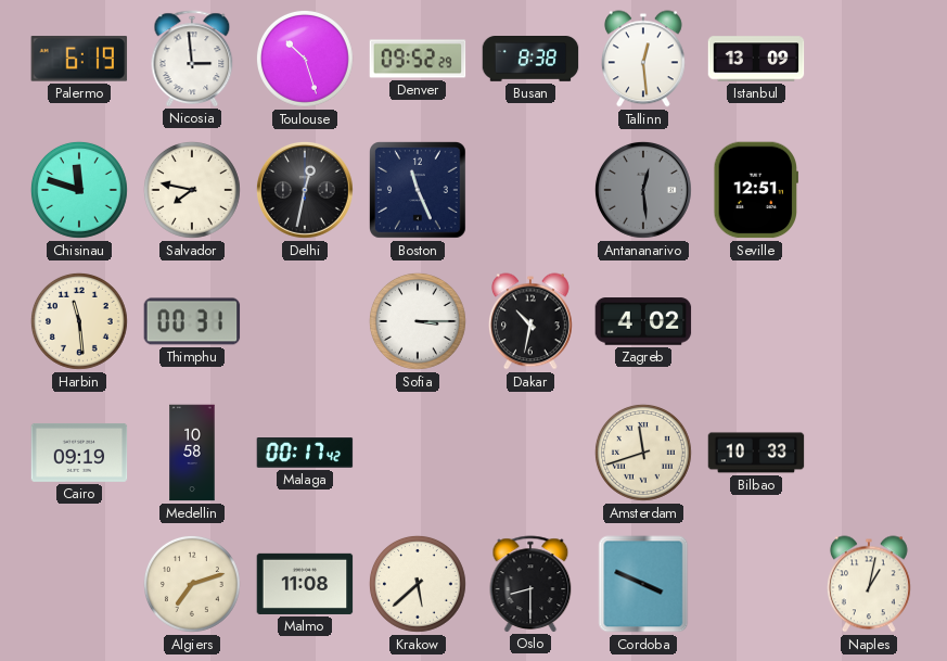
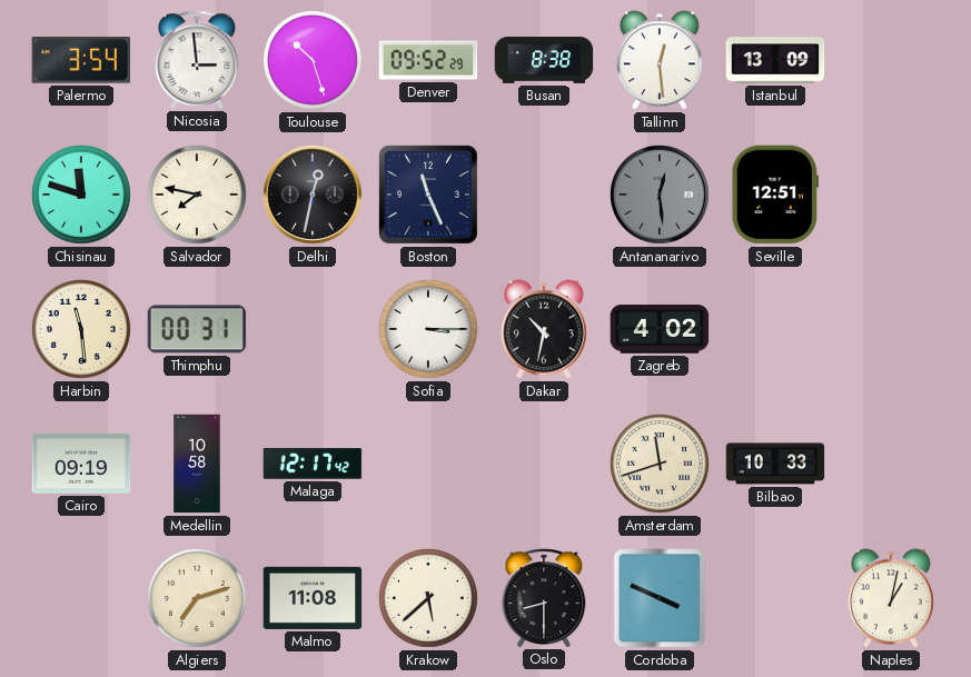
Palermo: 6:19 -> 3:54 (81, 60)
Malaga: 00:17 -> 12:17 (313, 464)
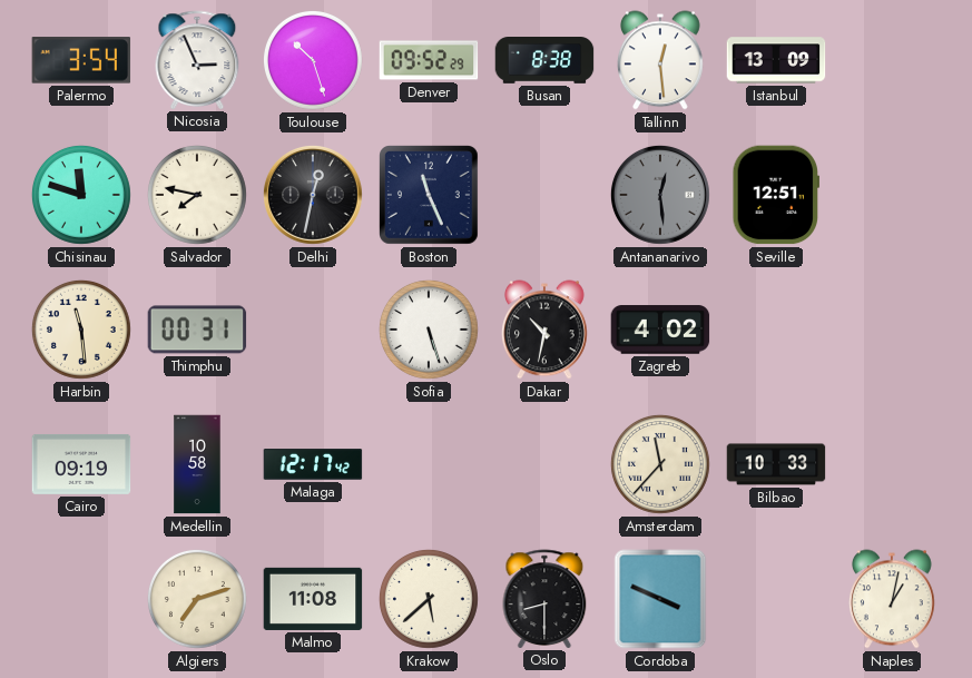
Nicosia: 2:59 -> 2:56 (197, 60)
Sofia: 3:15 -> 5:27 (429, 330)
Amsterdam: 11:42 -> 11:37 (660, 464)
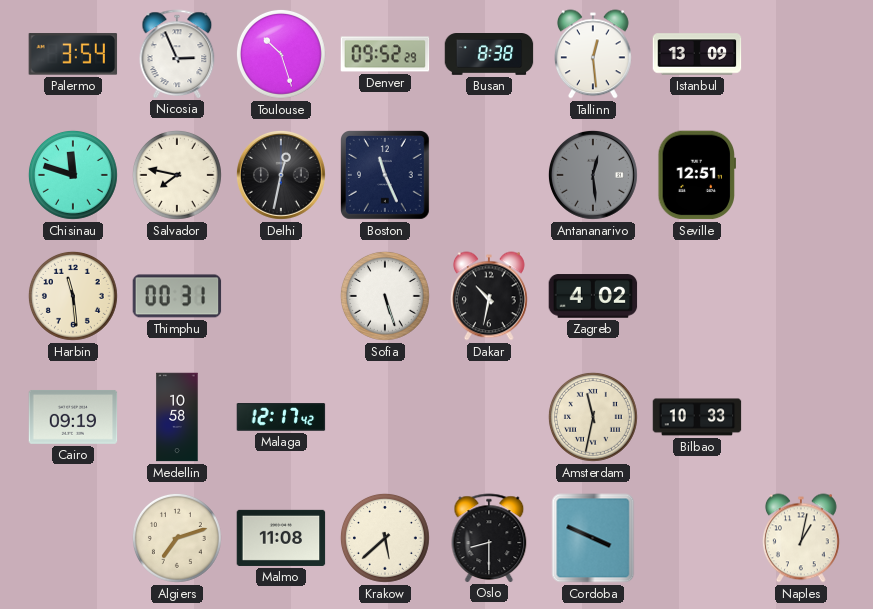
Amsterdam: 11:37 -> 11:32 (593, 417)
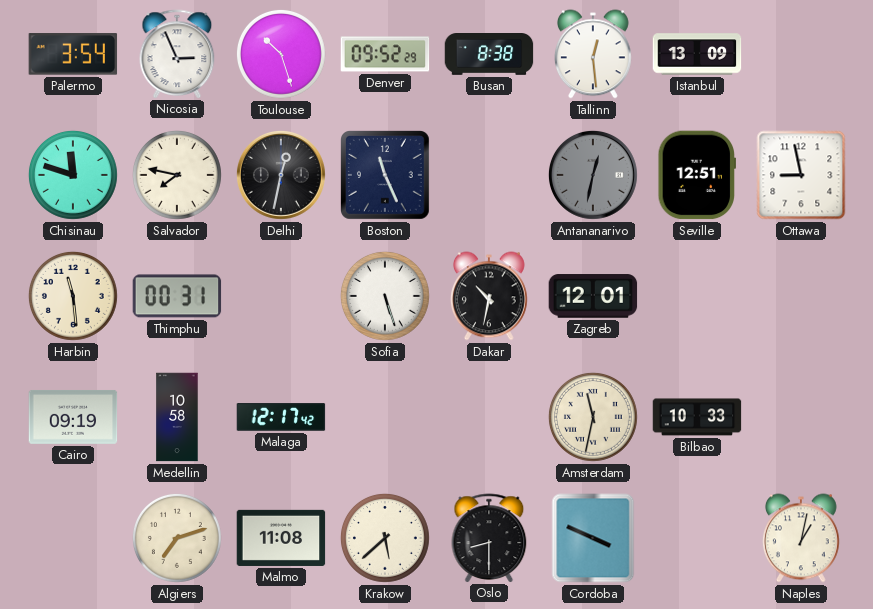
Antananarivo: 12:29 -> 12:32 (593, 175)
Ottawa: none -> 8:58 (801, 175)
Zagreb: 4:02 -> 12:01 (593, 296)
